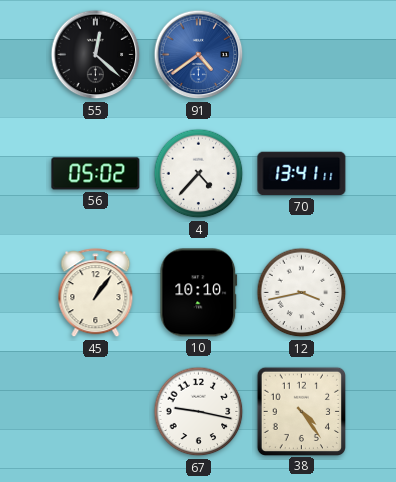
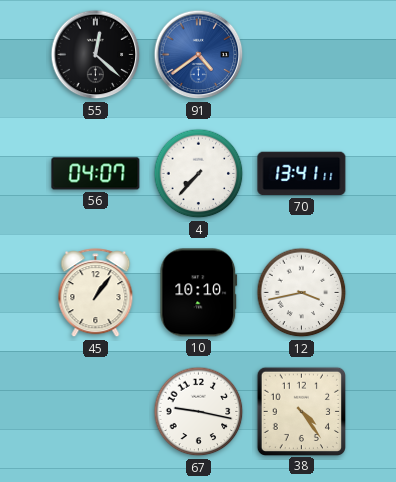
56: 05:02 -> 04:07 (96, 174)
4: 4:37 -> 7:37 (199, 174)
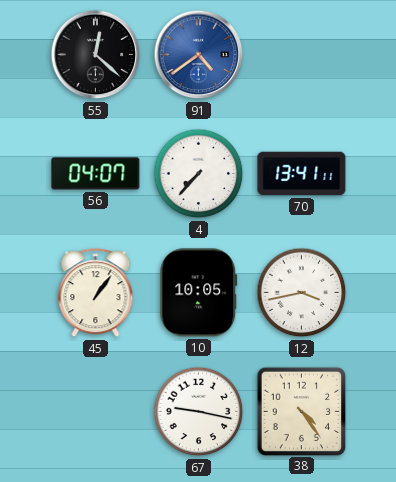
10: 10:10 -> 10:05 (199, 293)
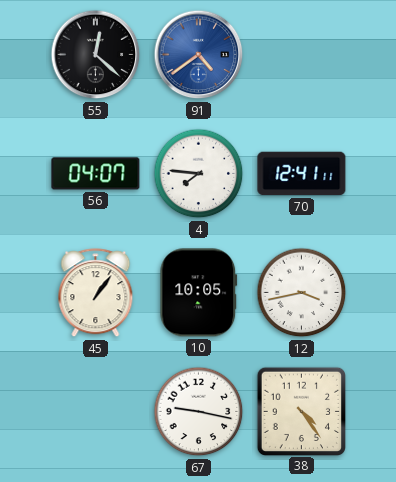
4: 7:37 -> 7:46 (199, 174)
70: 13:41 -> 12:41 (302, 174)
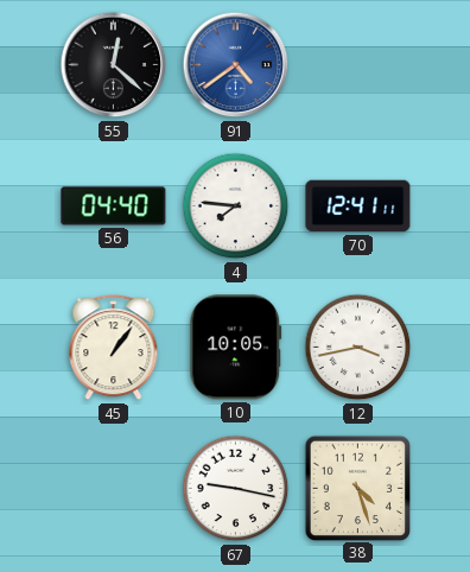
56: 04:07 -> 04:40 (114, 206)
38: 4:24 -> 4:27 (357, 488)
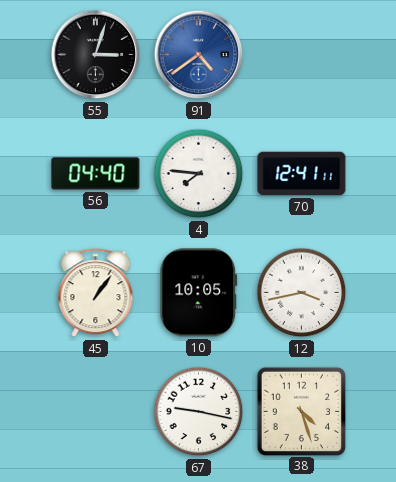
55: 12:22 -> 3:03 (96, 55)
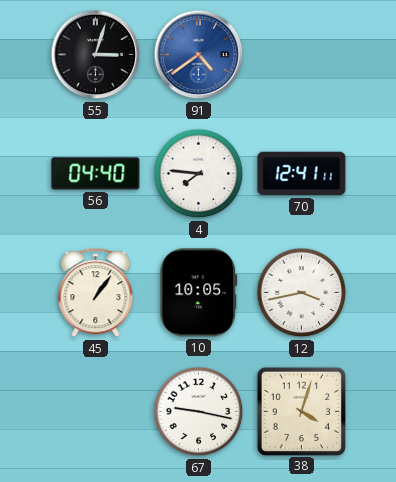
38: 4:27 -> 4:03 (301, 411)
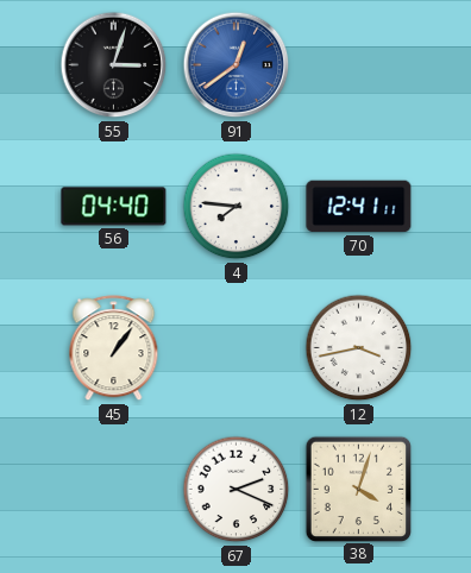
91: 4:39 -> 12:39 (237, 65)
10: 10:05 -> none (199, 293)
67: 9:17 -> 2:19 (237, 490)
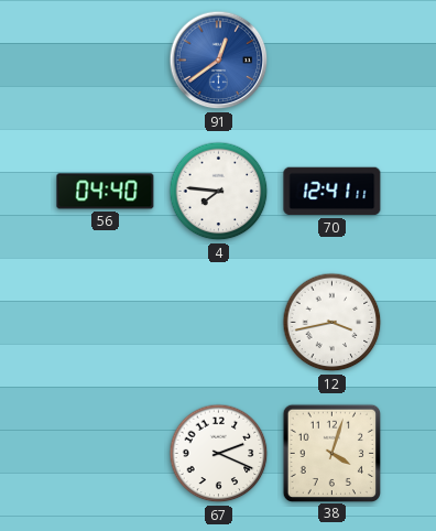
55: 3:03 -> none (114, 65)
45: 1:06 -> none (114, 348)
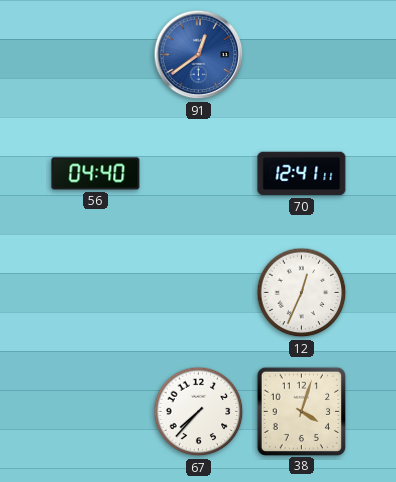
4: 7:46 -> none (219, 192)
12: 3:43 -> 12:34 (302, 293)
67: 2:19 -> 7:37 (199, 412)
